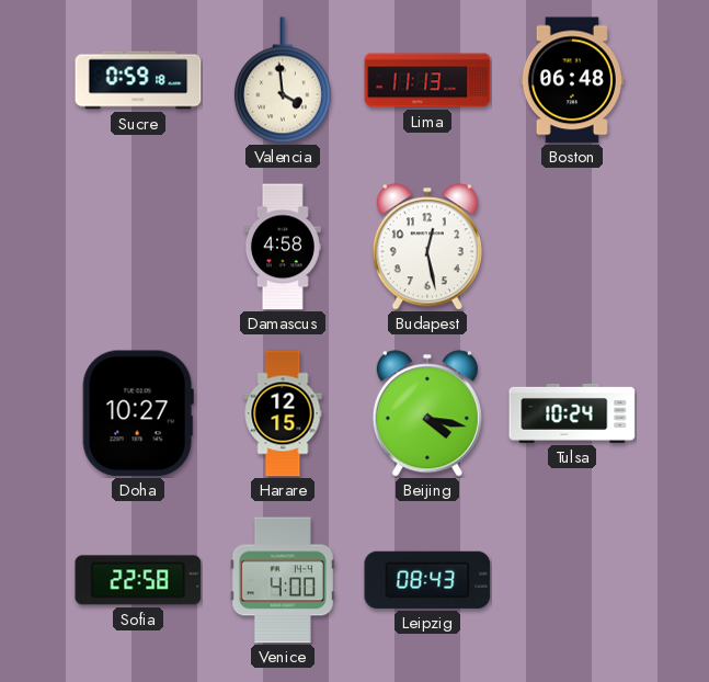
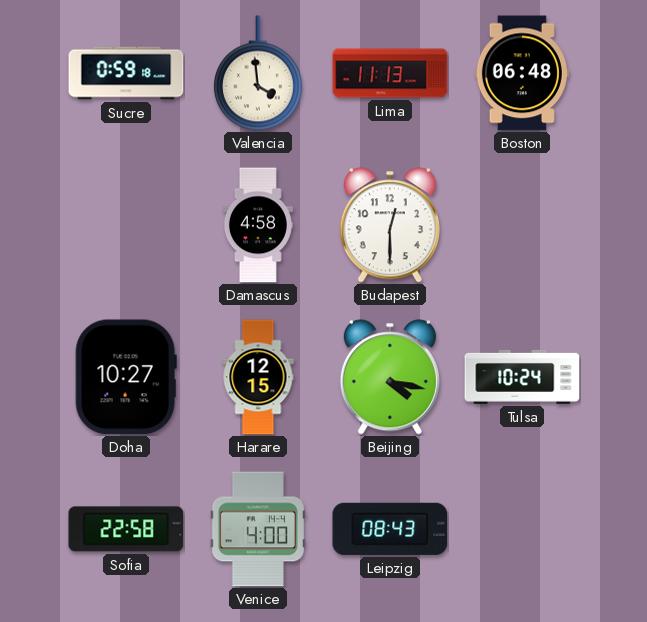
Budapest: 12:28 -> 12:30 (390, 225)
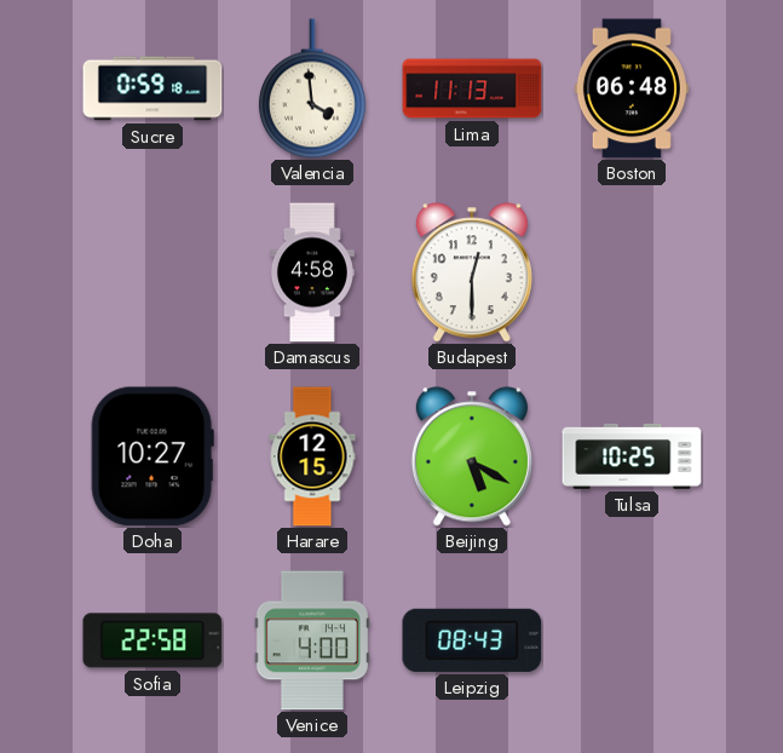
Beijing: 4:17 -> 5:20 (472, 456)
Tulsa: 10:24 -> 10:25 (632, 456)
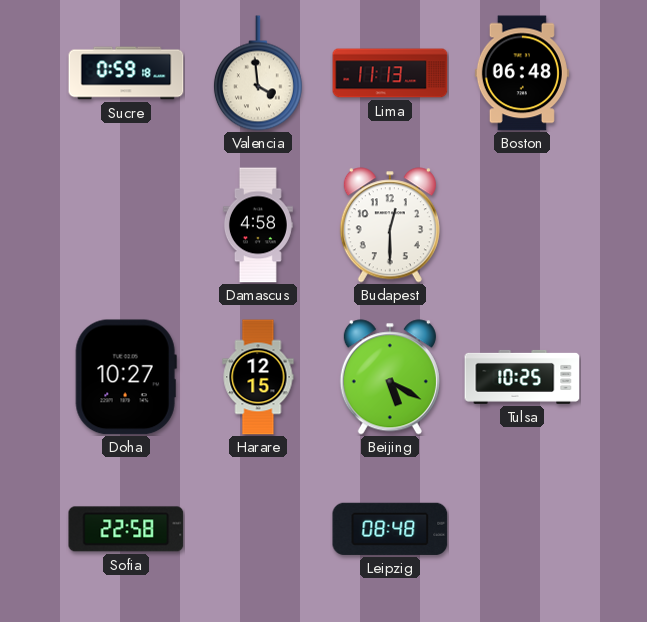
Venice: 4:00 -> none (312, 640)
Leipzig: 08:43 -> 08:48 (390, 529)
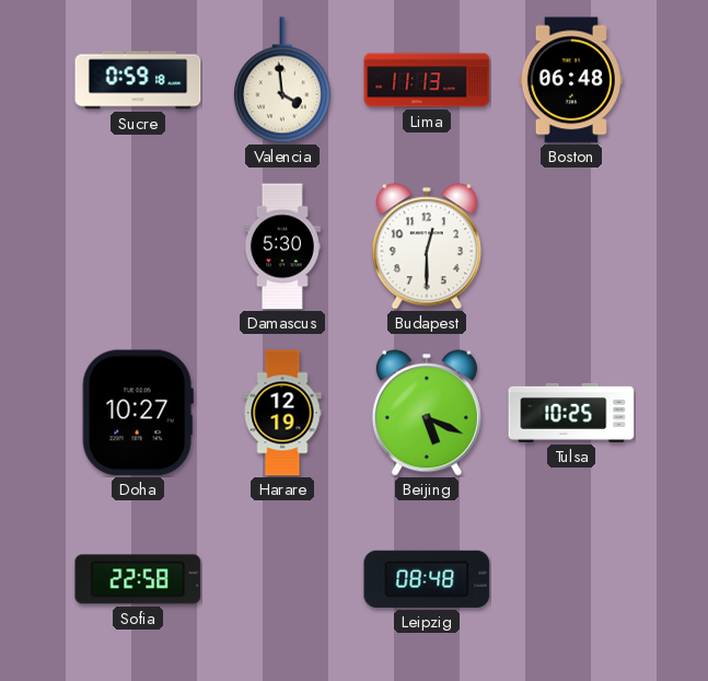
Damascus: 4:58 -> 5:30 (282, 246)
Harare: 12:15 -> 12:19 (282, 413)
Beijing: 5:20 -> 5:19 (427, 413)
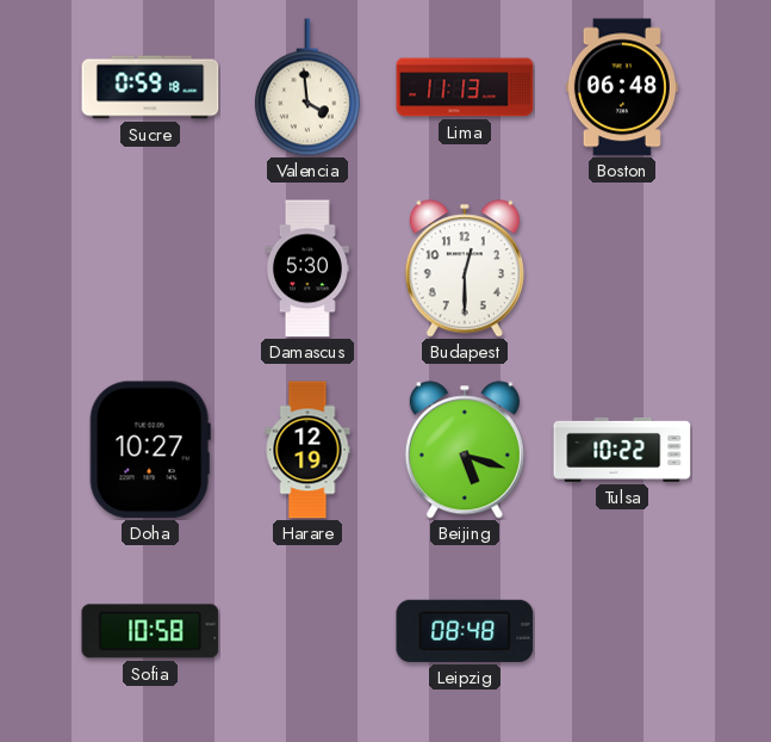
Beijing: 5:19 -> 5:18 (465, 450)
Tulsa: 10:25 -> 10:22 (622, 450)
Sofia: 22:58 -> 10:58 (150, 631)
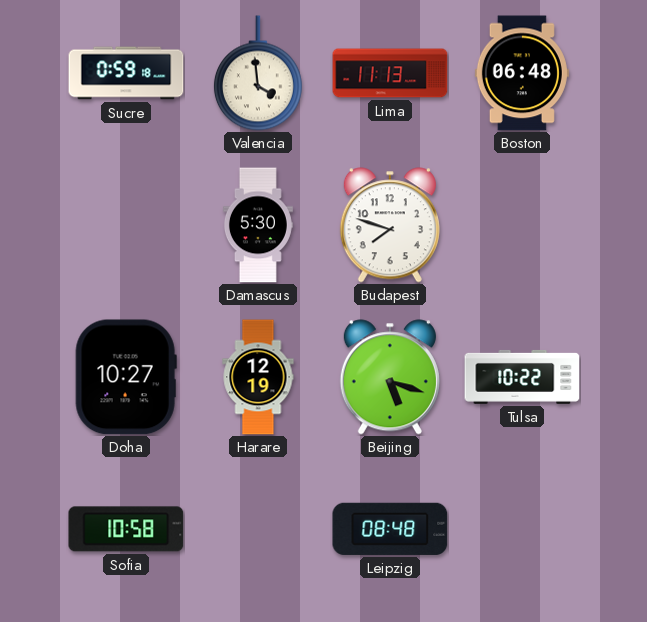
Budapest: 12:30 -> 7:48 (390, 225)
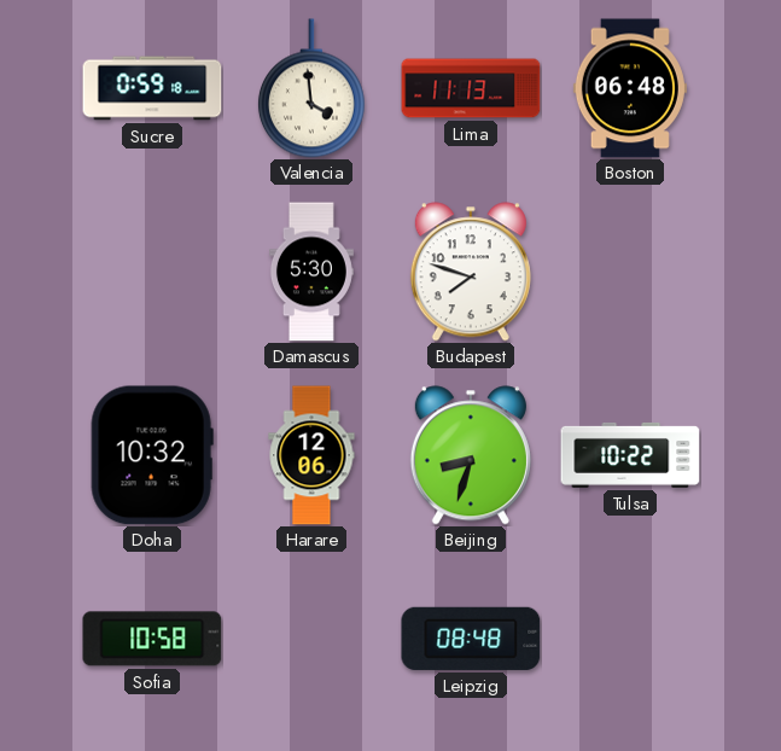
Doha: 10:27 -> 10:32 (152, 455)
Harare: 12:19 -> 12:06 (311, 455)
Beijing: 5:18 -> 8:33 (471, 455)
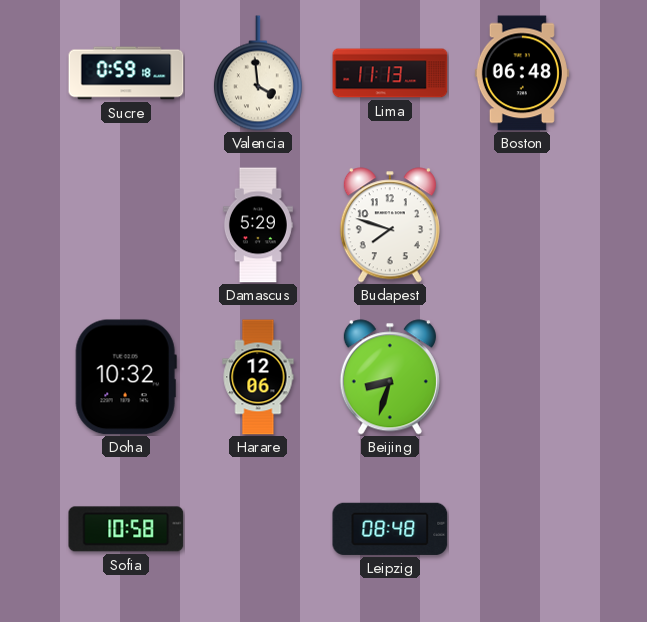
Damascus: 5:30 -> 5:29 (258, 225)
Tulsa: 10:22 -> none (630, 455)
